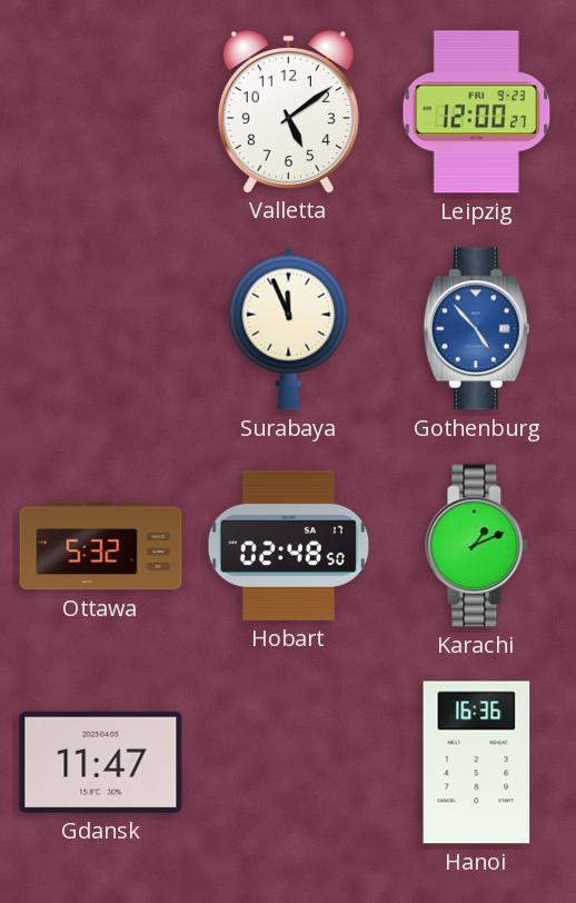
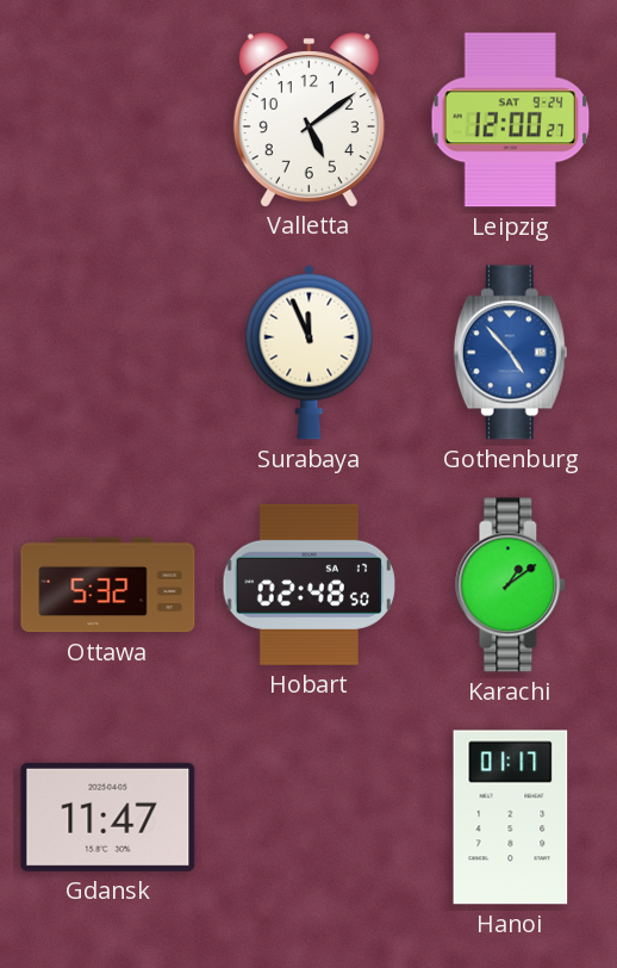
Leipzig date: FRI 9-23 -> SAT 9-24 (511, 120)
Karachi: 1:11 -> 1:09 (511, 585)
Hanoi: 16:36 -> 01:17 (511, 818)
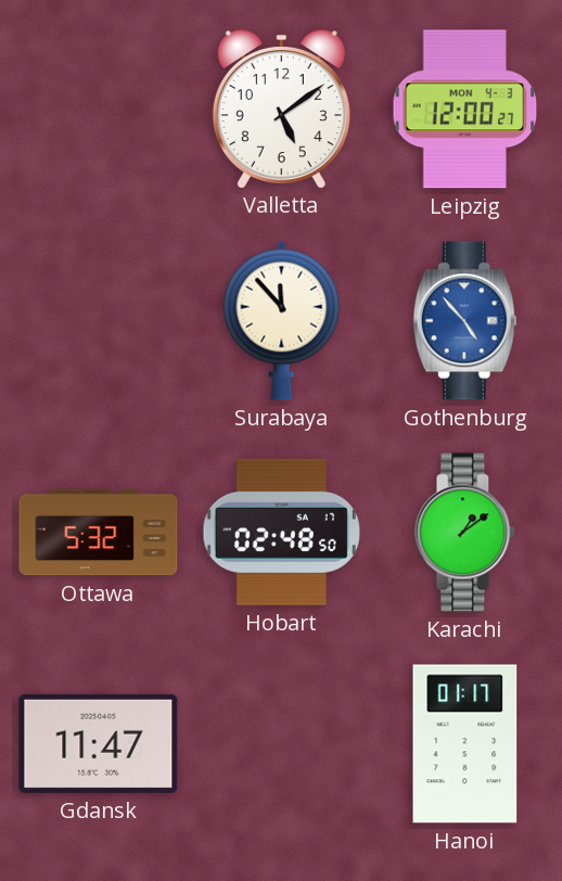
Leipzig date: SAT 9-24 -> MON 4-3 (465, 110)
Surabaya: 11:56 -> 11:53 (282, 320)
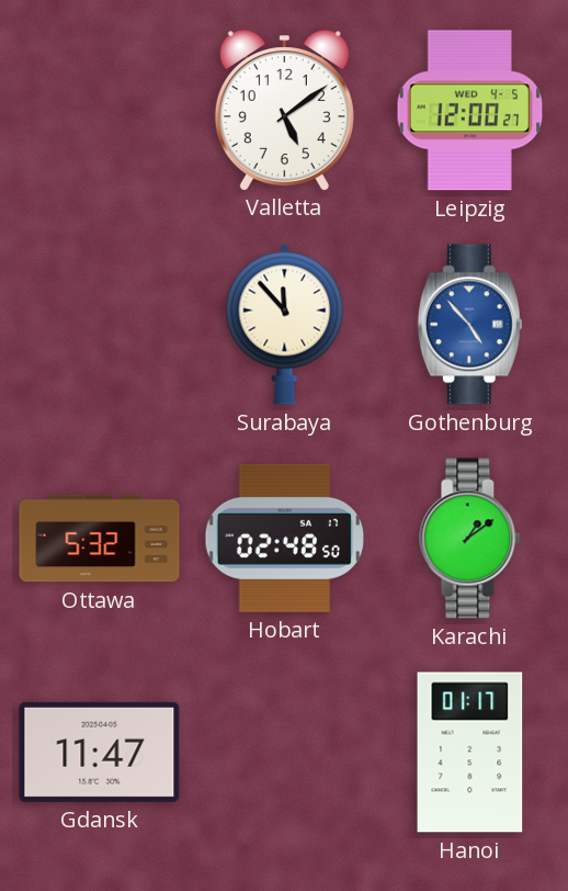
Leipzig date: MON 4-3 -> WED 4-5 (470, 111)
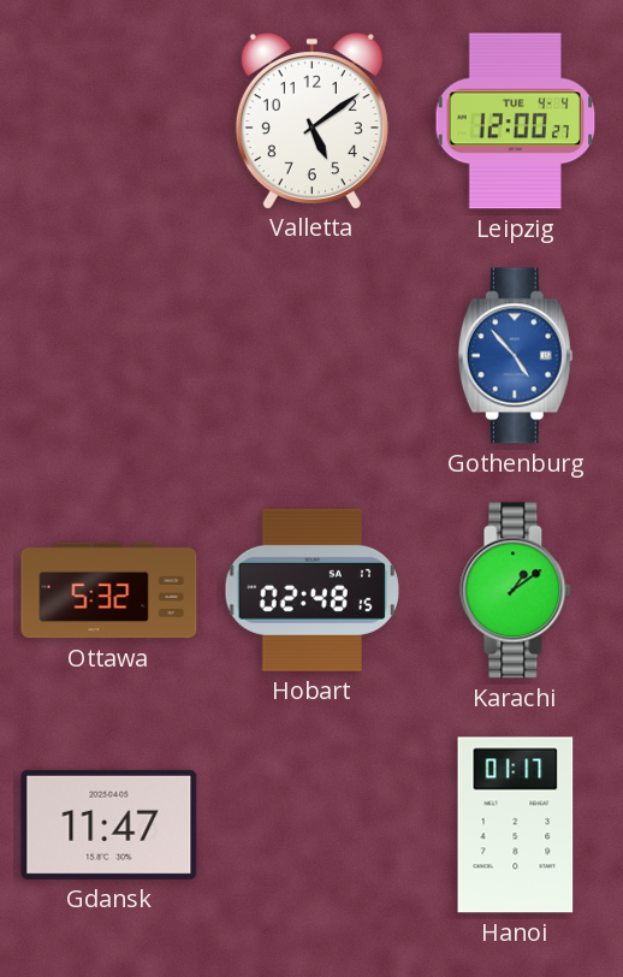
Leipzig date: WED 4-5 -> TUE 4-4 (516, 122)
Surabaya: 11:53 -> none (285, 324)
Hobart: 02:48:50 -> 02:48:15 (311, 590)
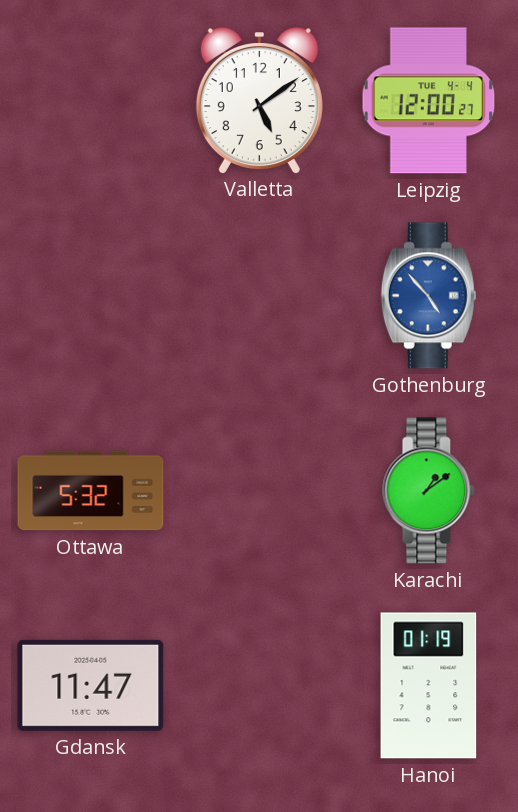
Hobart: 02:48 -> none (311, 590)
Hanoi: 01:17 -> 01:19 (429, 686)
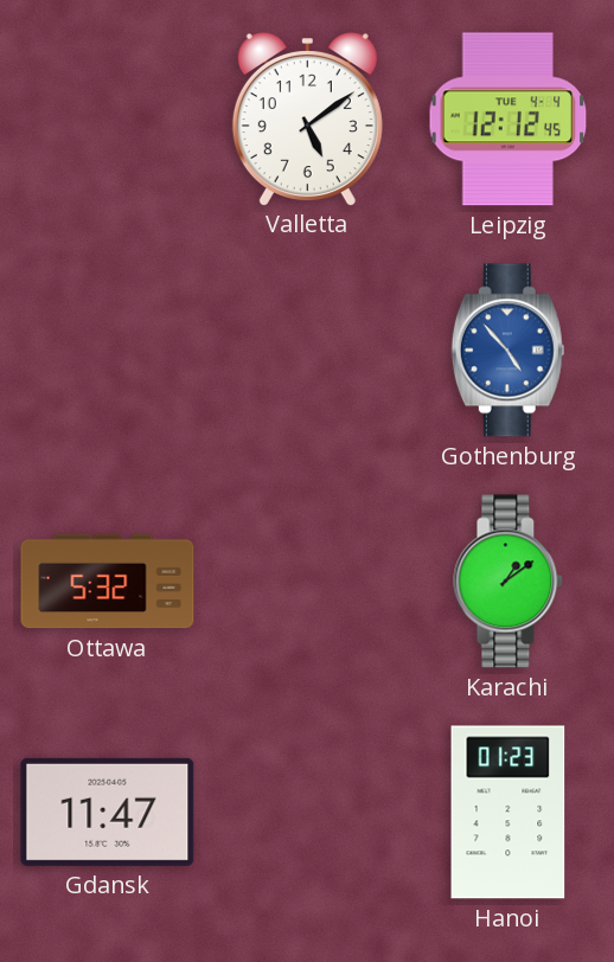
Leipzig: 12:00 -> 12:12 (509, 120)
Hanoi: 01:19 -> 01:23 (509, 813)
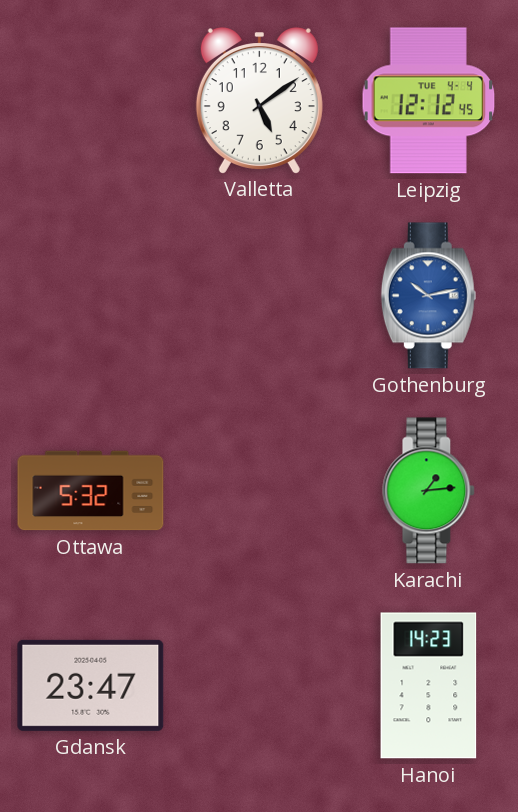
Gothenburg: 4:53 -> 10:13 (428, 296)
Karachi: 1:09 -> 1:14 (429, 491)
Gdansk: 11:47 -> 23:47 (91, 685)
Hanoi: 01:23 -> 14:23 (429, 686)
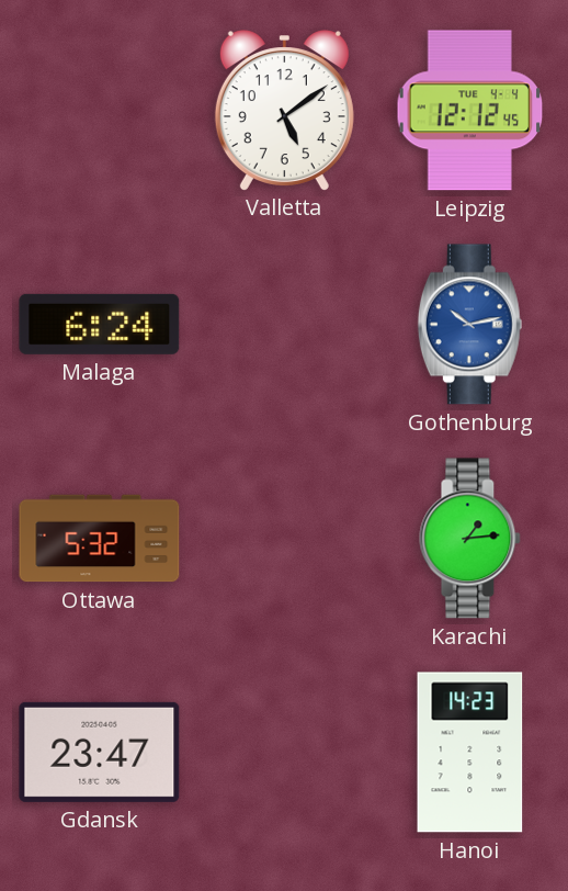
Malaga: none -> 6:24 (100, 324)
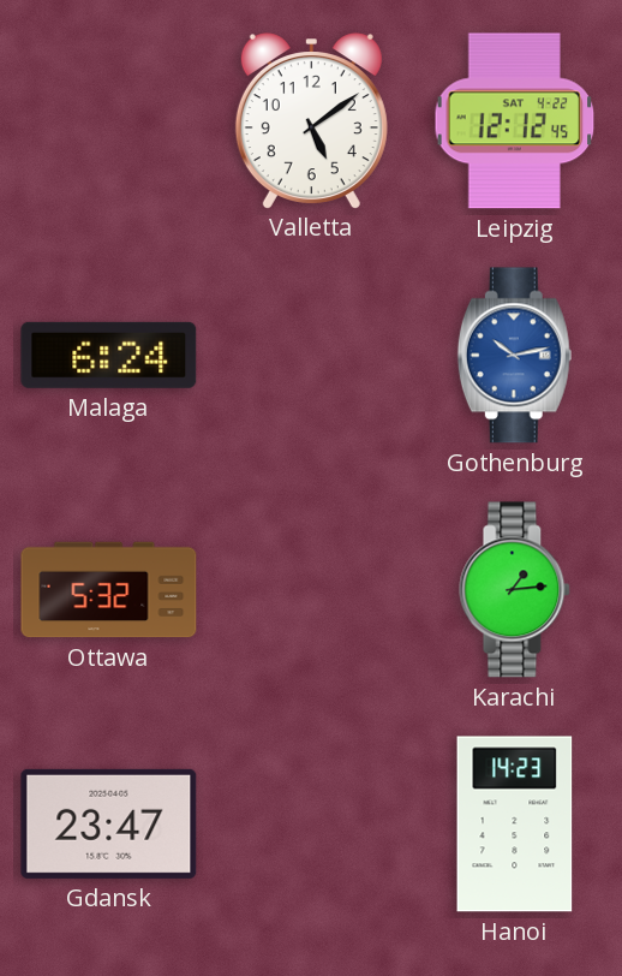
Leipzig date: TUE 4-4 -> SAT 4-22 (515, 121)
